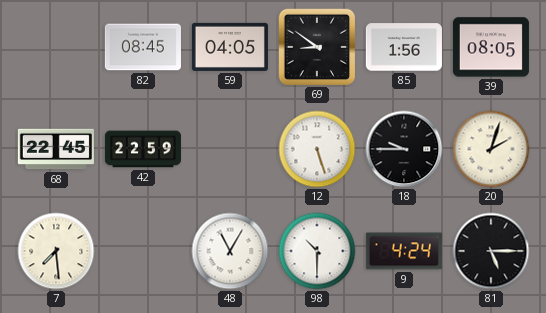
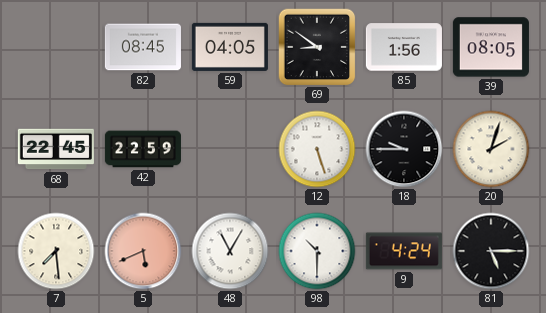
5: none -> 5:41 (143, 251)
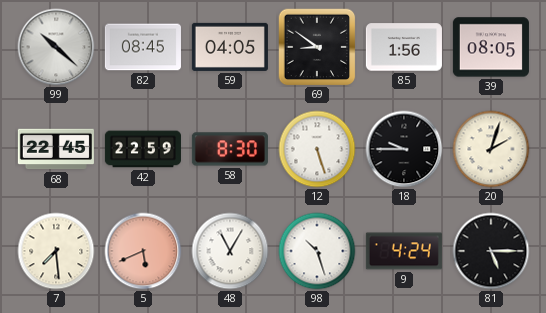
99: none -> 10:22 (56, 47)
58: none -> 8:30 (230, 149)
98: 10:30 -> 10:27 (317, 251)
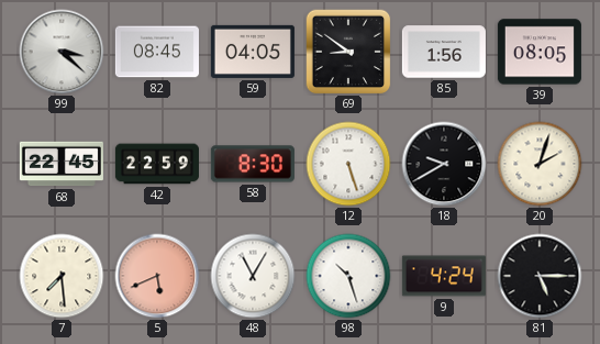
99: 10:22 -> 3:22 (62, 52)
18: 9:45 -> 9:40 (444, 164)
